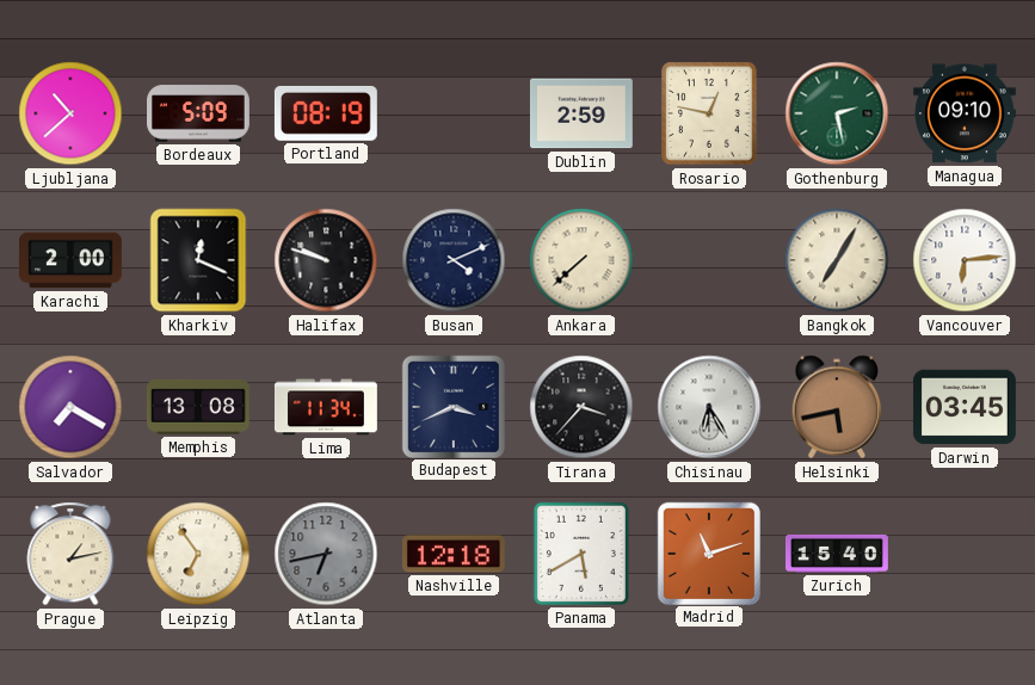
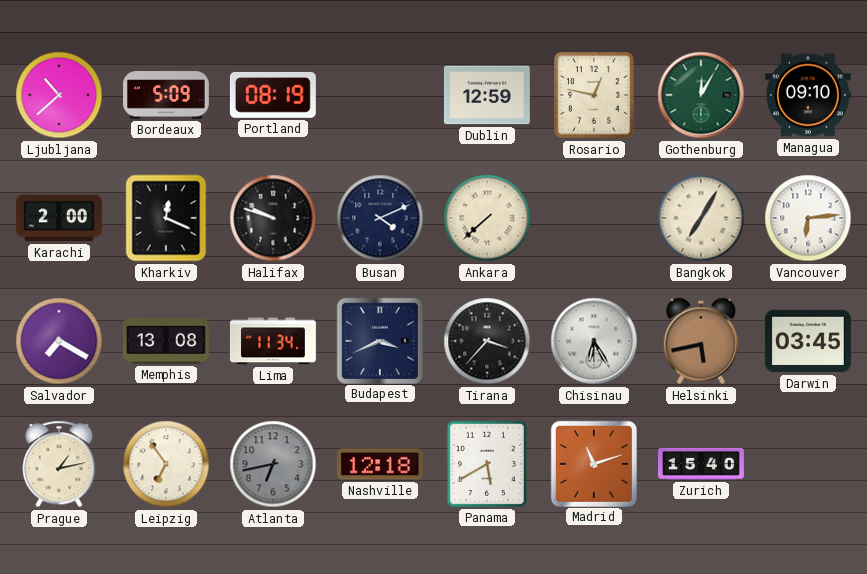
Dublin: 2:59 -> 12:59 (487, 95)
Gothenburg: 2:28 -> 12:05 (701, 95)
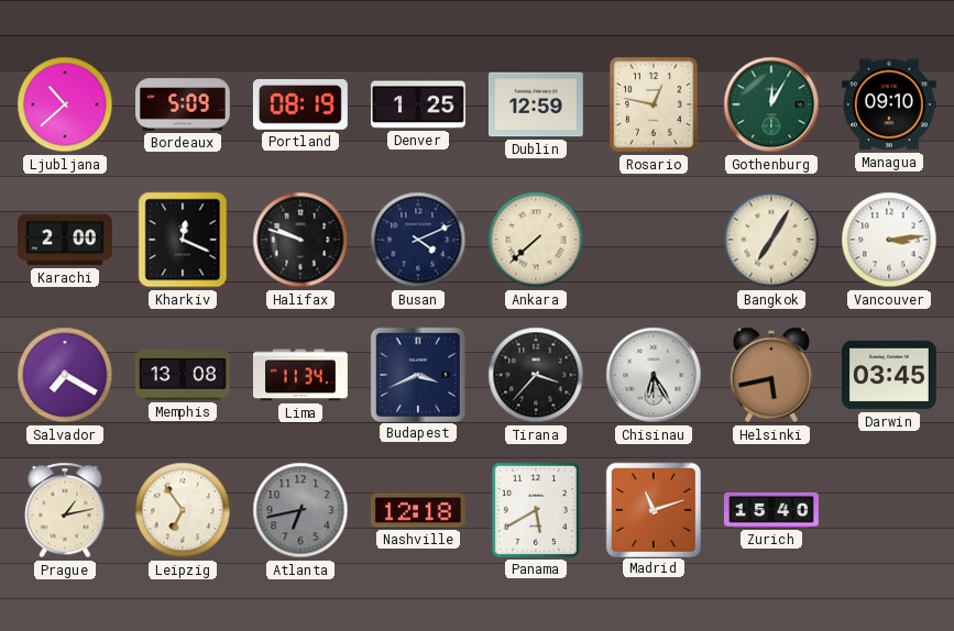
Denver: none -> 1:25 (419, 104)
Vancouver: 6:14 -> 3:14 (889, 240)
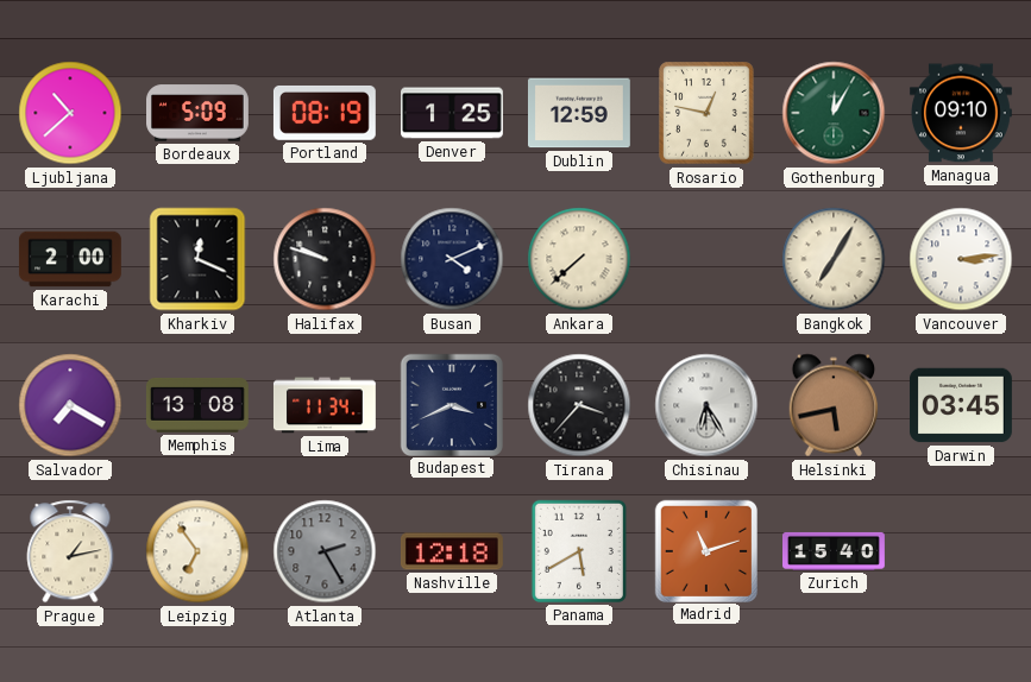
Atlanta: 6:43 -> 2:25 (325, 551)
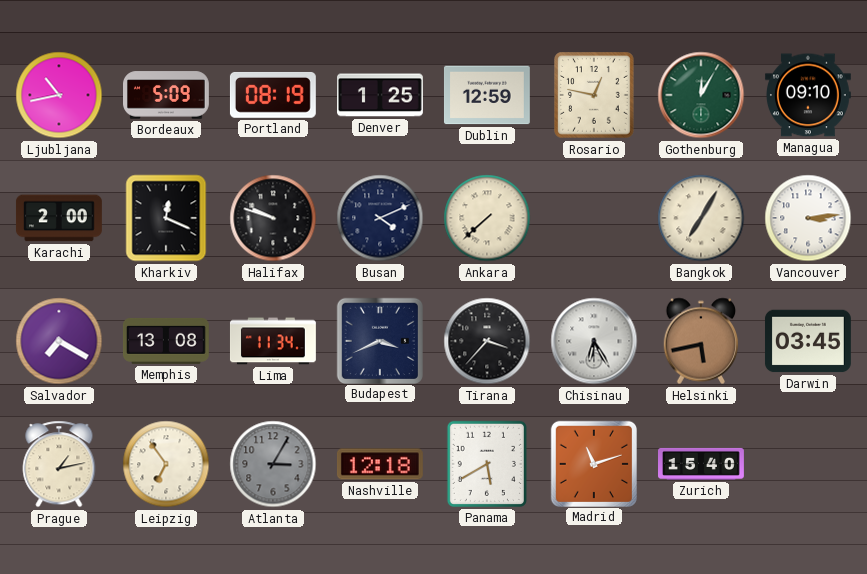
Ljubljana: 10:38 -> 10:43 (59, 95)
Atlanta: 2:25 -> 3:05 (273, 464)
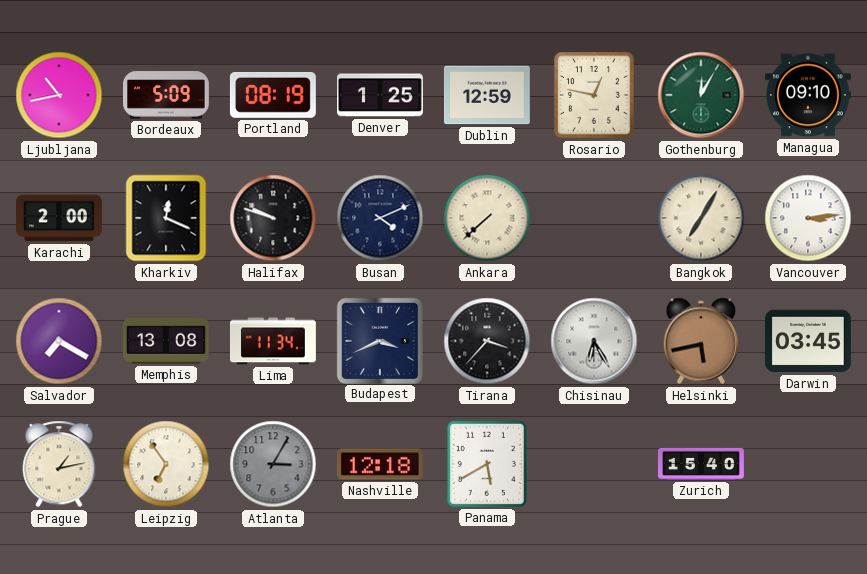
Madrid: 11:12 -> none (593, 463)
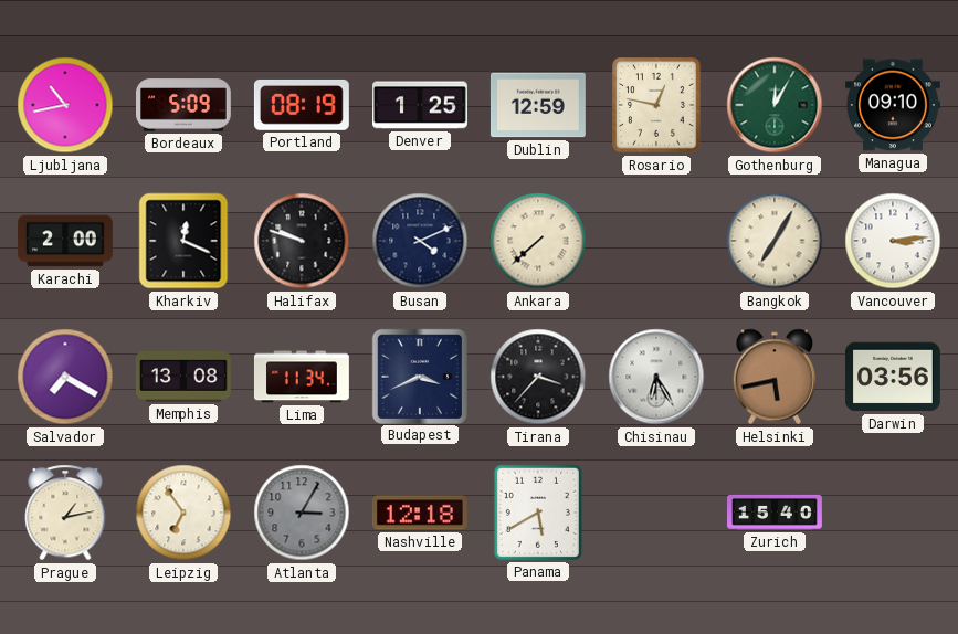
Darwin: 03:45 -> 03:56 (893, 377)
